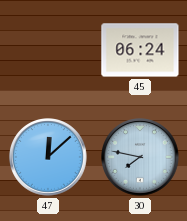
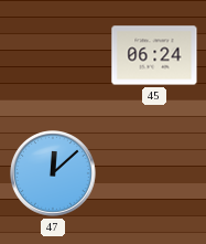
30: 7:47 -> none (140, 157)
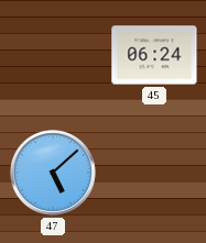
47: 12:08 -> 5:08 (53, 173)
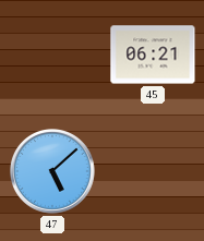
45: 06:24 -> 06:21 (153, 55)
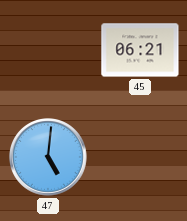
47: 5:08 -> 5:01 (48, 157)
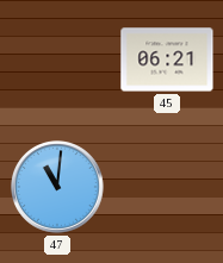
47: 5:01 -> 11:01 (57, 187)
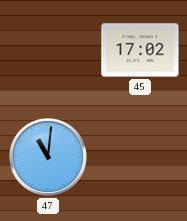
45: 06:21 -> 17:02 (140, 50)
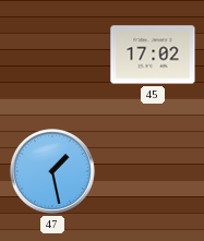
47: 11:01 -> 1:28 (52, 171)
